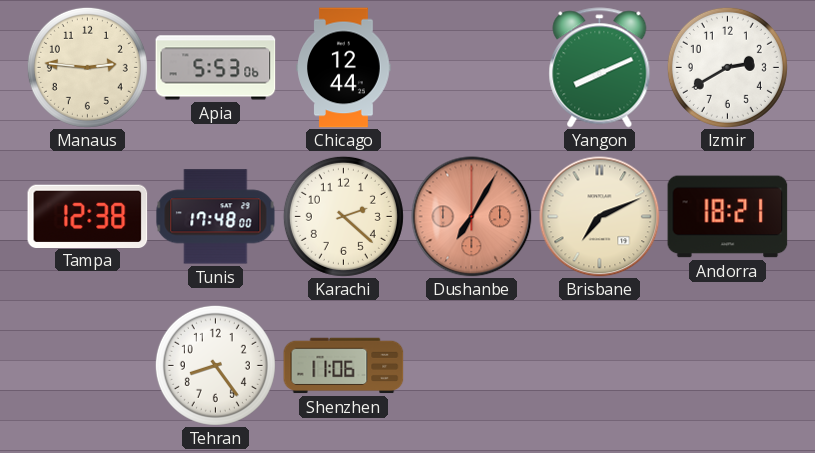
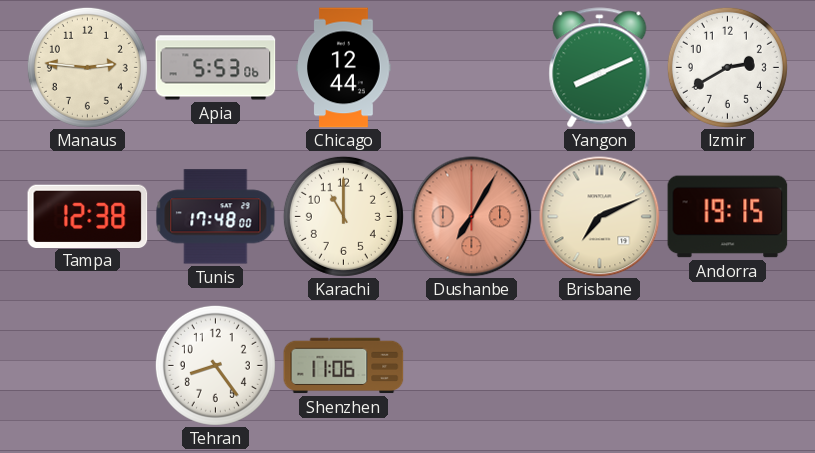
Karachi: 2:22 -> 11:00 (343, 216)
Andorra: 18:21 -> 19:15 (728, 217)
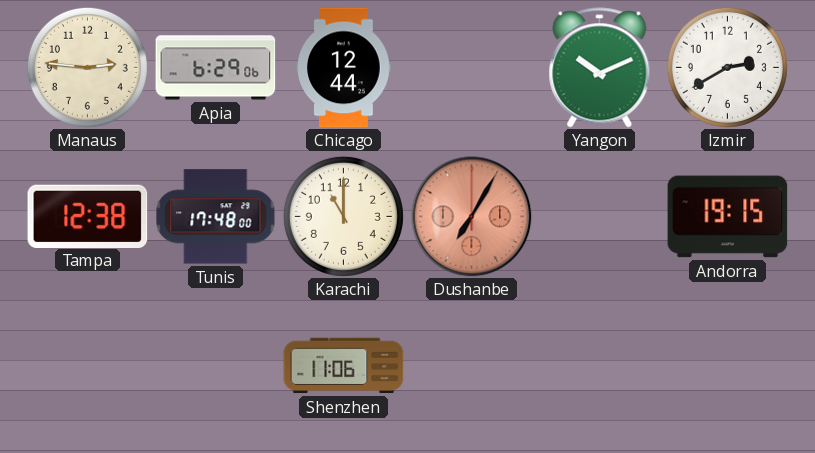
Apia: 5:53 -> 6:29 (216, 68)
Yangon: 8:11 -> 10:11 (600, 68)
Brisbane: 7:11 -> none (600, 217)
Tehran: 8:24 -> none (215, 365)
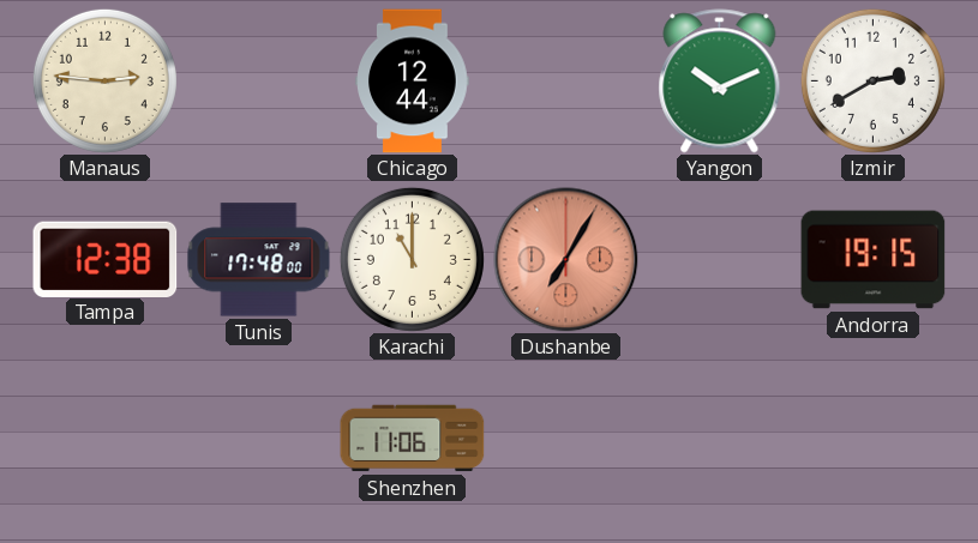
Apia: 6:29 -> none (216, 68)
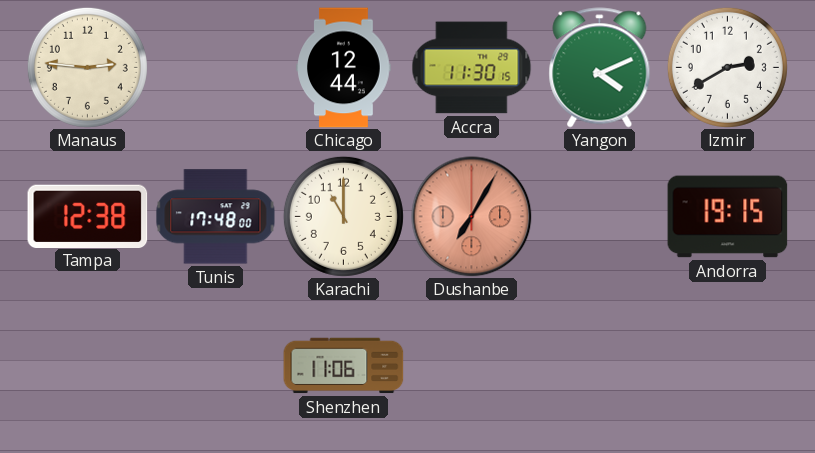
Accra: none -> 11:30 (472, 68)
Yangon: 10:11 -> 4:11 (600, 68)
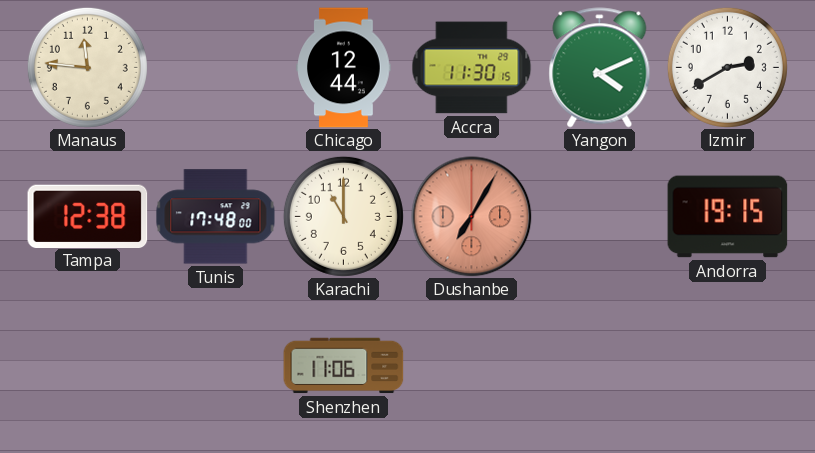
Manaus: 2:46 -> 11:46 (87, 67)
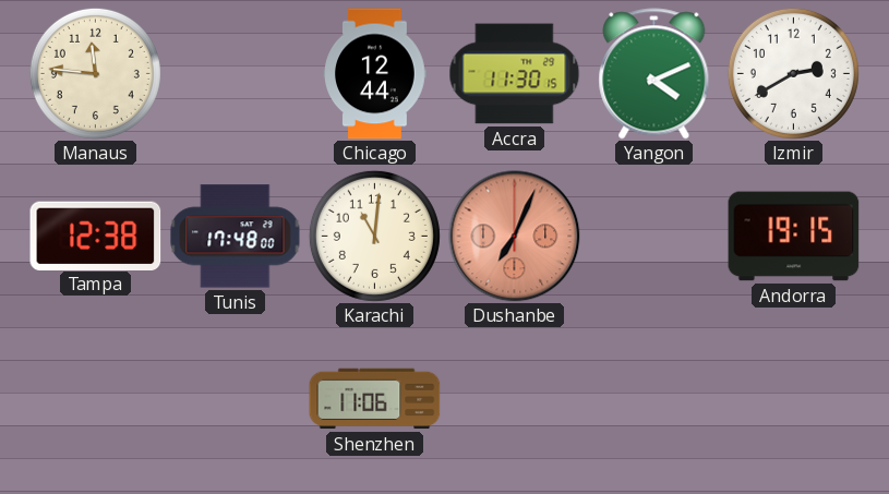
Karachi: 11:00 -> 11:01 (374, 236)
Dushanbe: 7:05 -> 7:04 (515, 237)
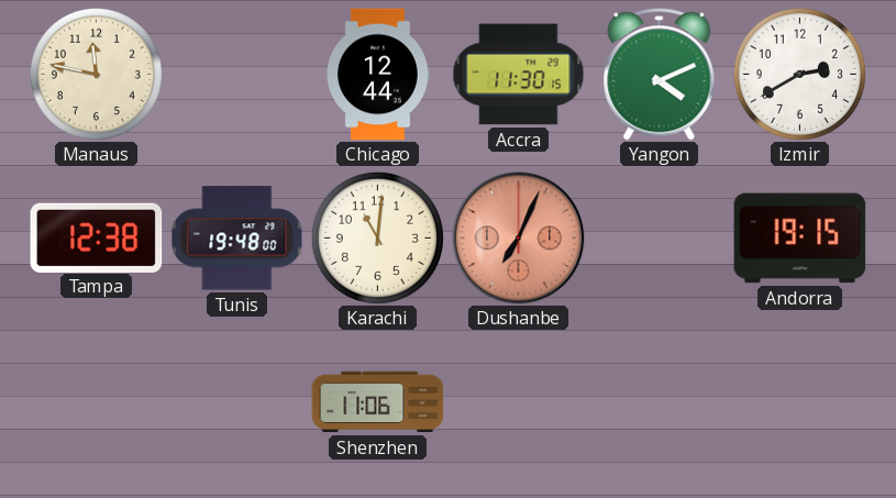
Manaus: 11:46 -> 11:47 (96, 74)
Tunis: 17:48 -> 19:48 (237, 239)
